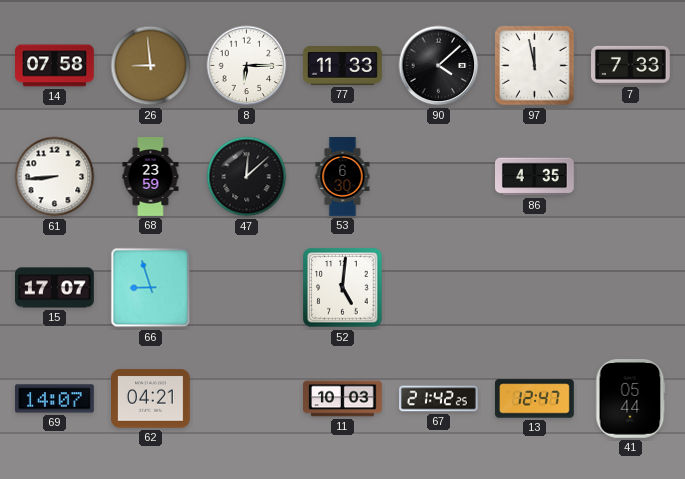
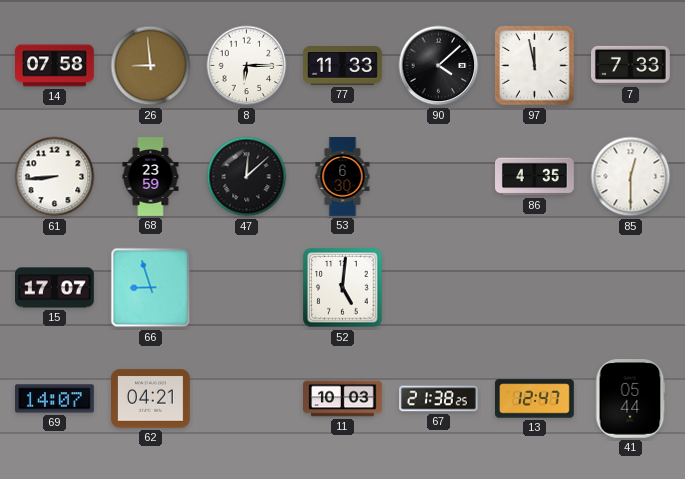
85: none -> 12:30 (631, 177)
67: 21:42 -> 21:38 (439, 399)
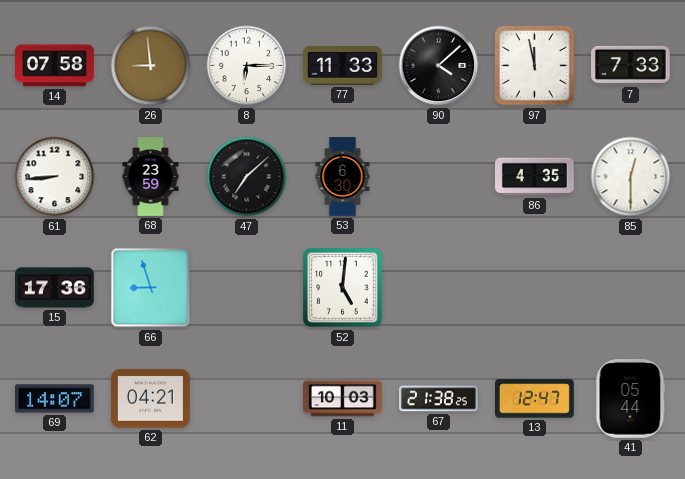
47: 12:08 -> 7:08 (247, 177)
15: 17:07 -> 17:36 (55, 288)
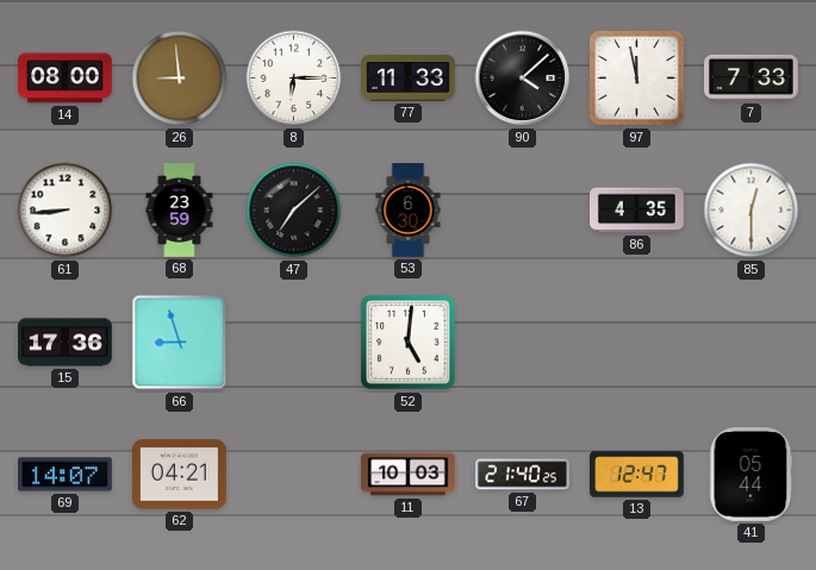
14: 07:58 -> 08:00 (66, 79)
67: 21:38 -> 21:40 (523, 475)
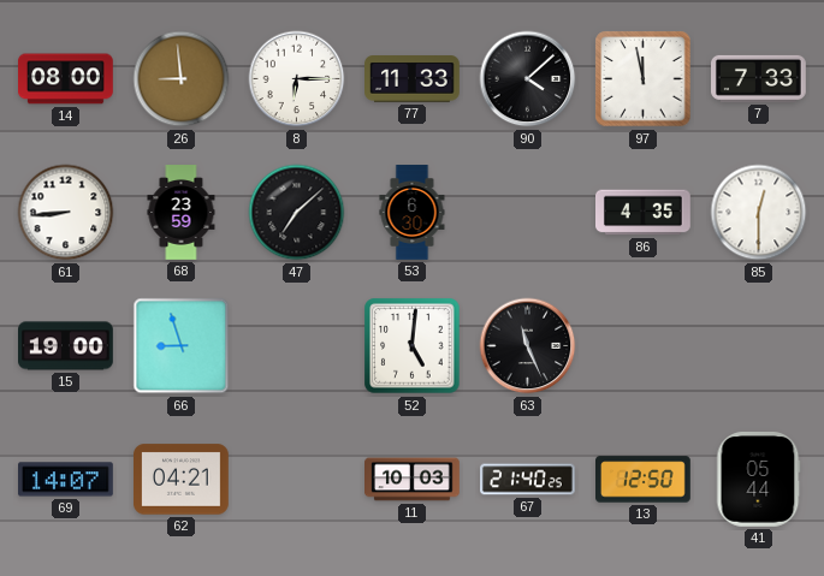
15: 17:36 -> 19:00 (66, 346)
63: none -> 11:26 (528, 346)
13: 12:47 -> 12:50 (644, 480)
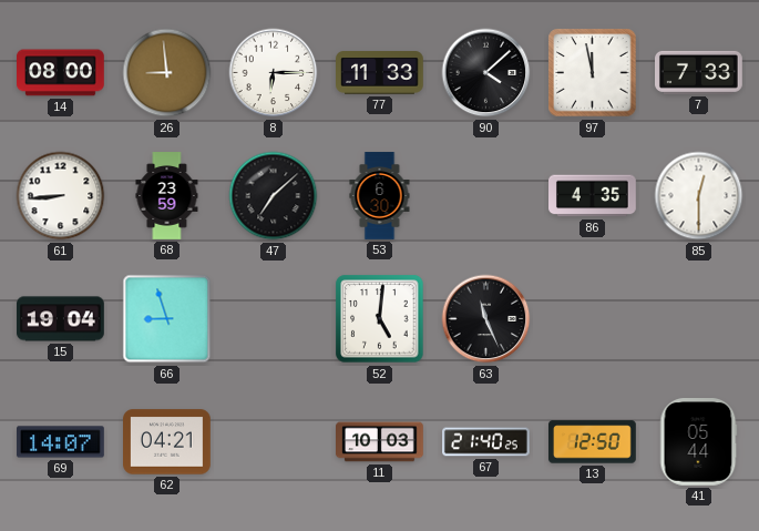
15: 19:00 -> 19:04 (61, 319)
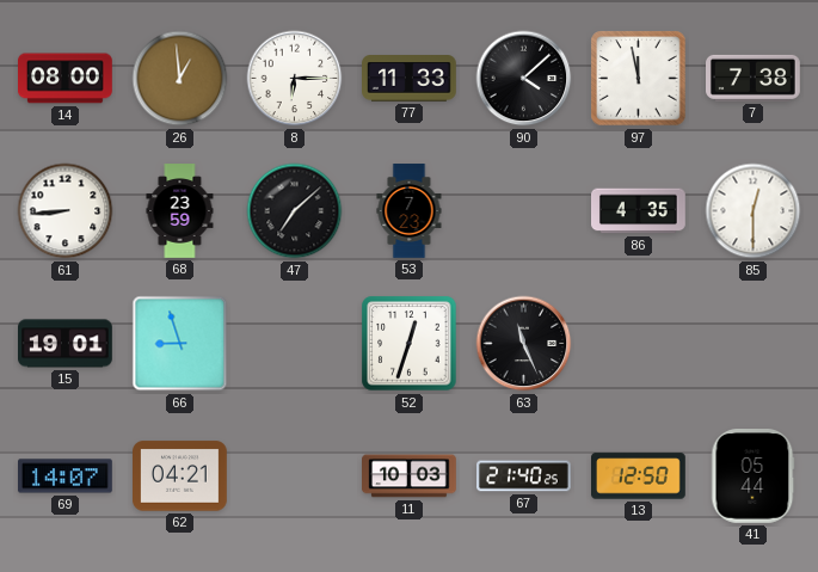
26: 8:59 -> 12:59 (180, 79)
7: 7:33 -> 7:38 (754, 78)
53: 6:30 -> 7:23 (410, 211)
15: 19:04 -> 19:01 (66, 344)
52: 5:01 -> 12:33 (410, 344)
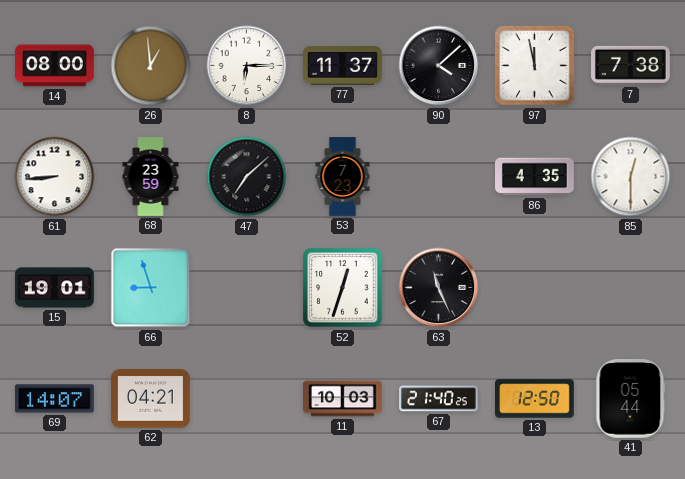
77: 11:33 -> 11:37 (343, 66)
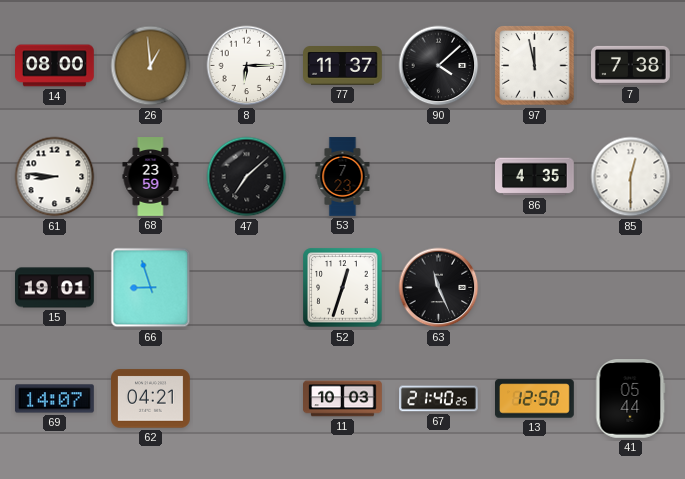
61: 8:44 -> 8:46 (55, 177)
